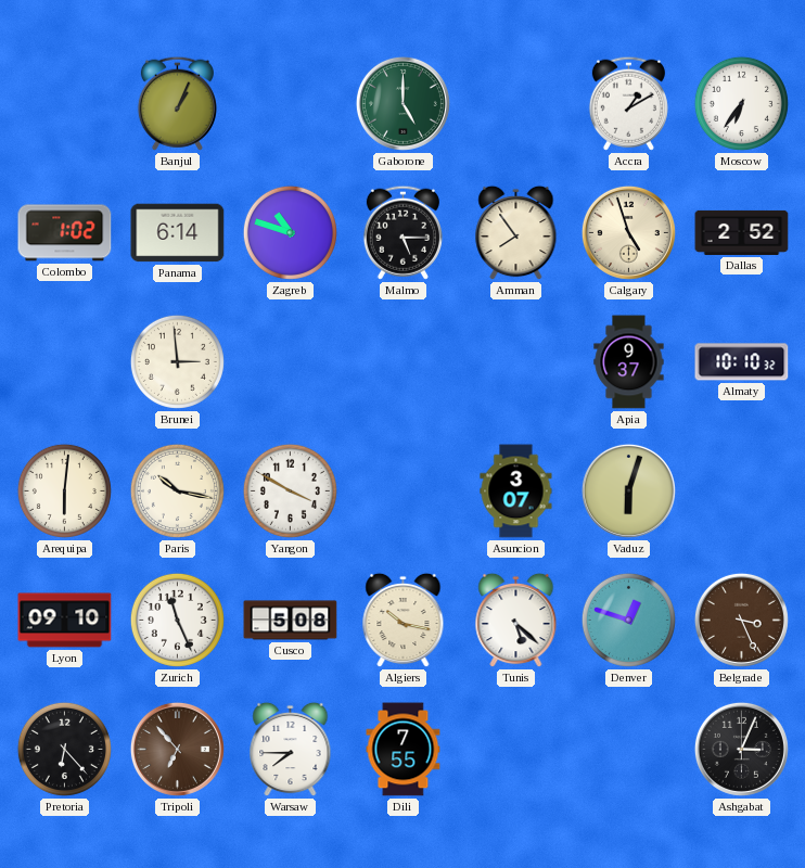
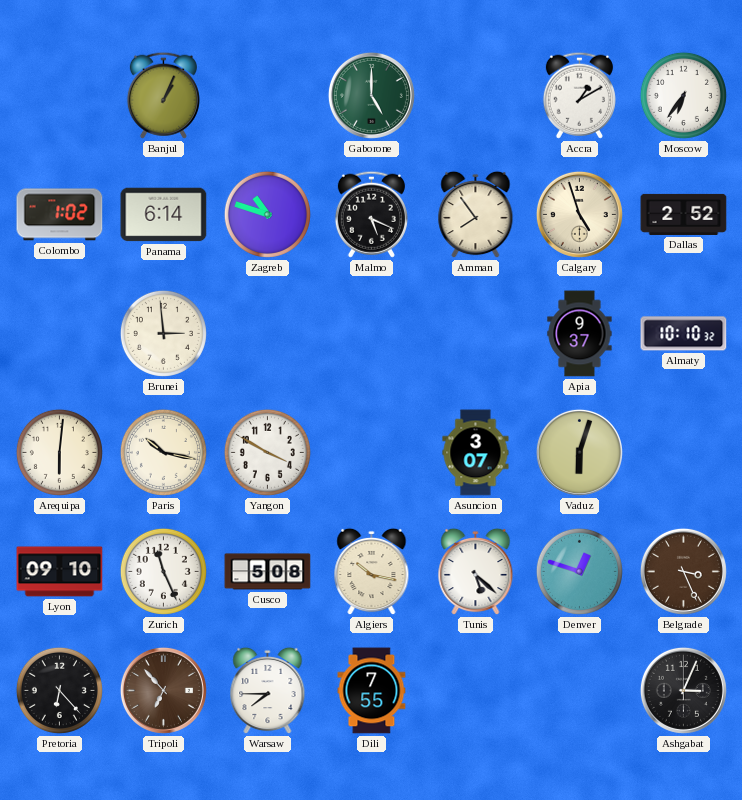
Malmo: 5:15 -> 5:19 (371, 214)
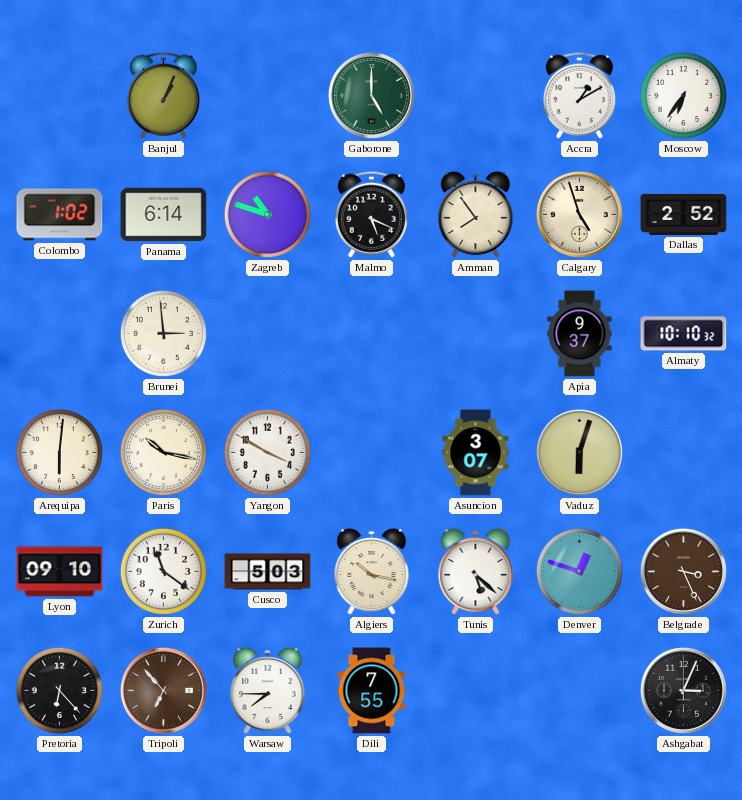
Zurich: 11:26 -> 11:21 (163, 571)
Cusco: 5:08 -> 5:03 (268, 572)
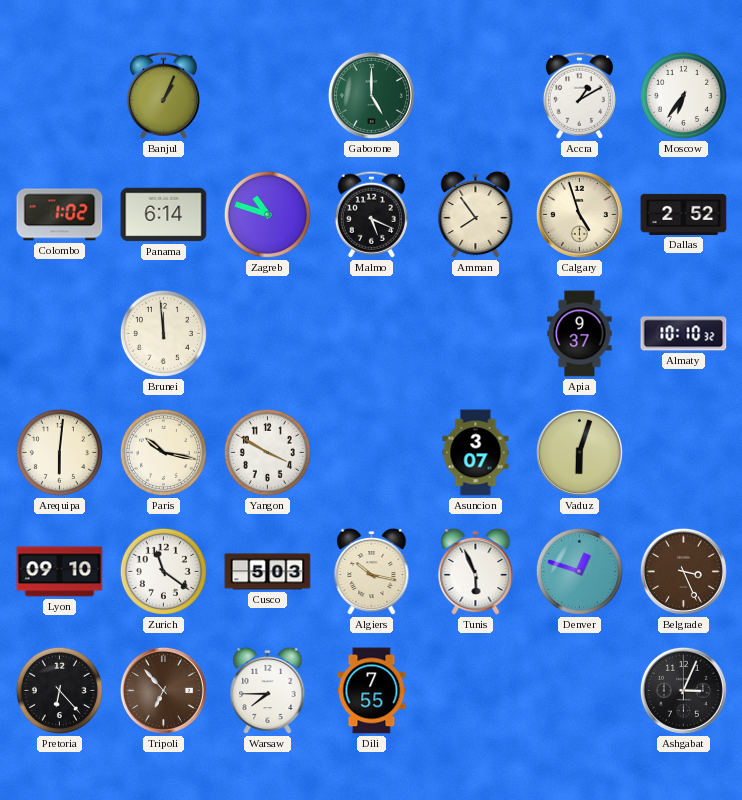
Brunei: 2:59 -> 11:59 (163, 333)
Tunis: 5:22 -> 5:56 (476, 572)
